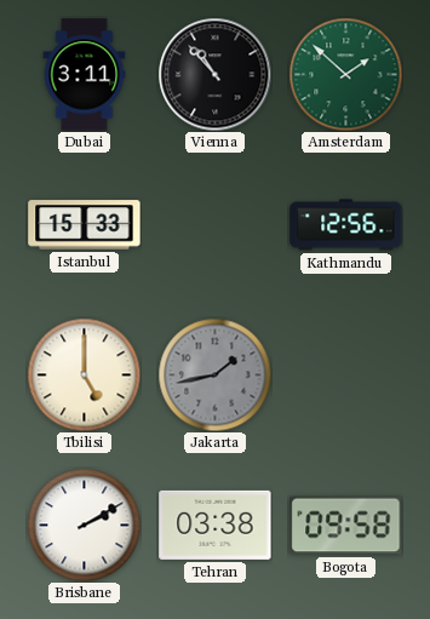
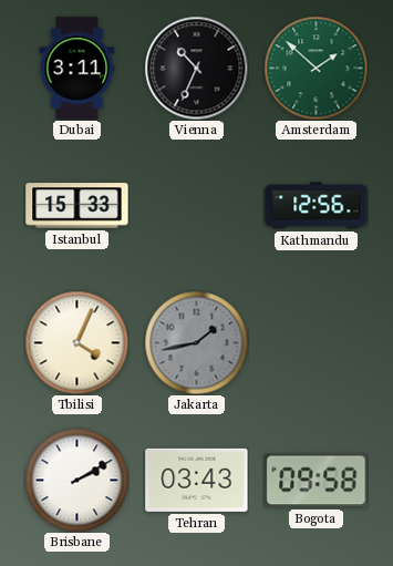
Vienna: 10:53 -> 10:34 (196, 68)
Tbilisi: 5:00 -> 4:04 (76, 342)
Tehran: 03:38 -> 03:43 (197, 480)
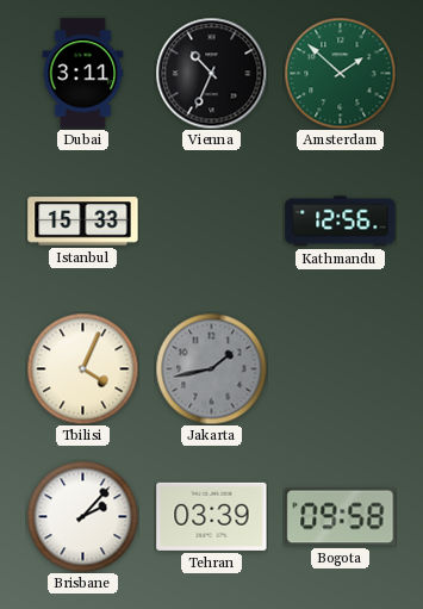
Brisbane: 2:10 -> 2:07 (82, 516)
Tehran: 03:43 -> 03:39 (212, 516)
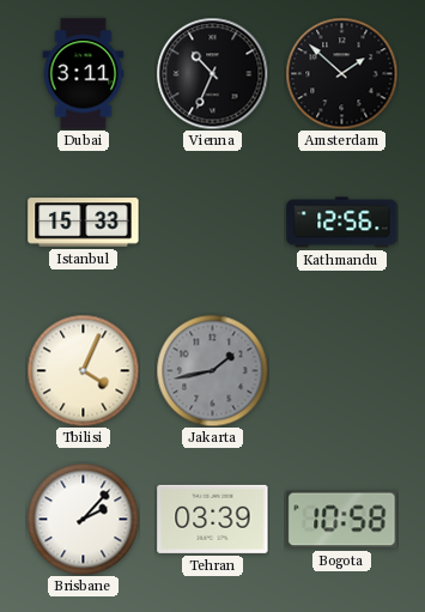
Amsterdam dial: green -> black (341, 73)
Bogota: 09:58 -> 10:58 (342, 520)
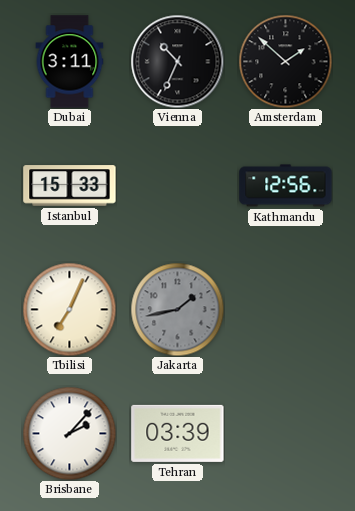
Tbilisi: 4:04 -> 7:04 (69, 309)
Bogota: 10:58 -> none (342, 520)
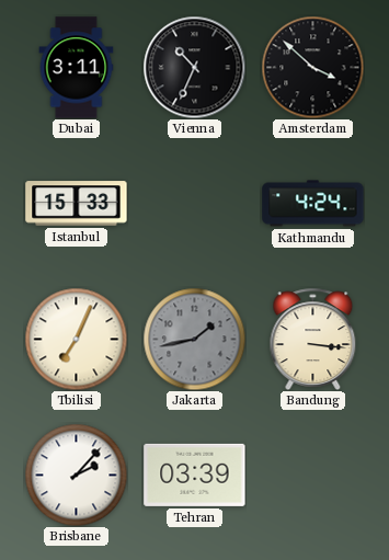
Amsterdam: 1:52 -> 3:52 (312, 67)
Kathmandu: 12:56 -> 4:24 (313, 204)
Bandung: none -> 3:16 (313, 339)
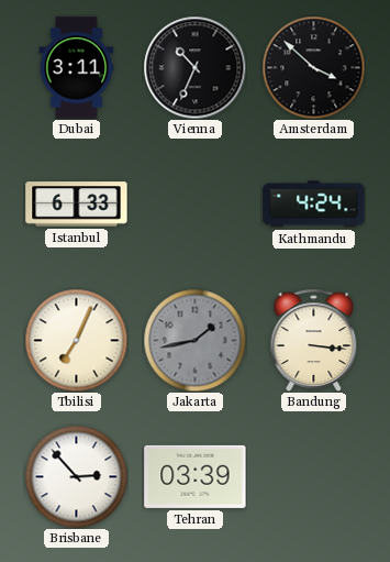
Istanbul: 15:33 -> 6:33 (77, 205)
Brisbane: 2:07 -> 2:53 (76, 476)
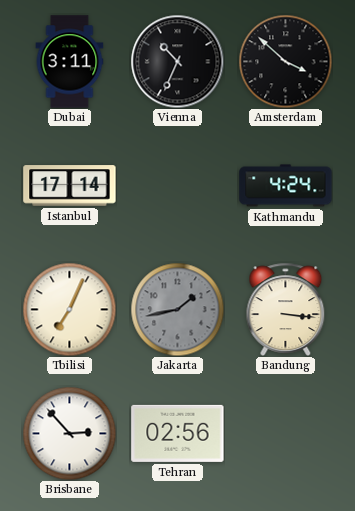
Istanbul: 6:33 -> 17:14 (70, 186)
Tehran: 03:39 -> 02:56 (178, 433)
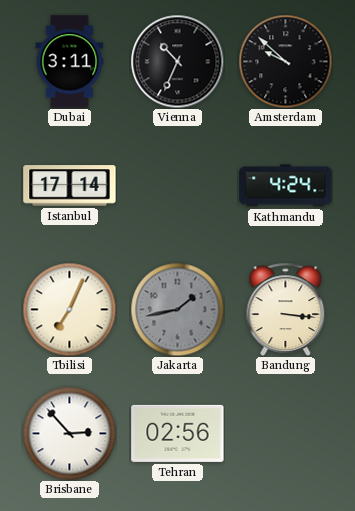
Amsterdam: 3:52 -> 9:52 (285, 61)
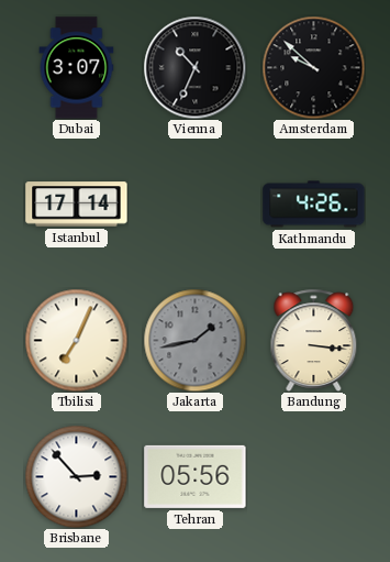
Dubai: 3:11 -> 3:07 (77, 68)
Kathmandu: 4:24 -> 4:26 (314, 205)
Tehran: 02:56 -> 05:56 (196, 476)
